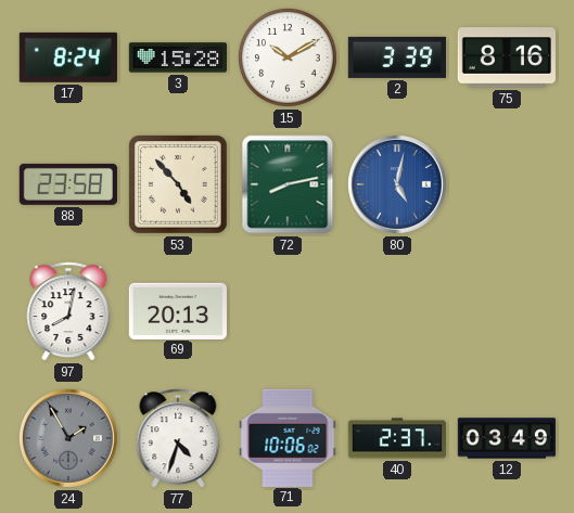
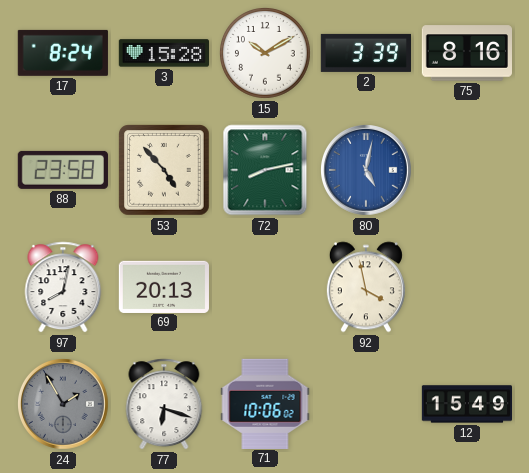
92: none -> 3:58 (366, 287)
77: 4:33 -> 6:18 (164, 404)
40: 2:37 -> none (396, 438)
12: 03:49 -> 15:49 (466, 404)
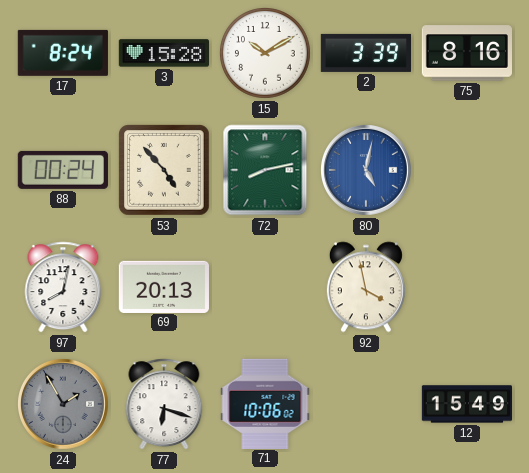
88: 23:58 -> 00:24 (63, 170)
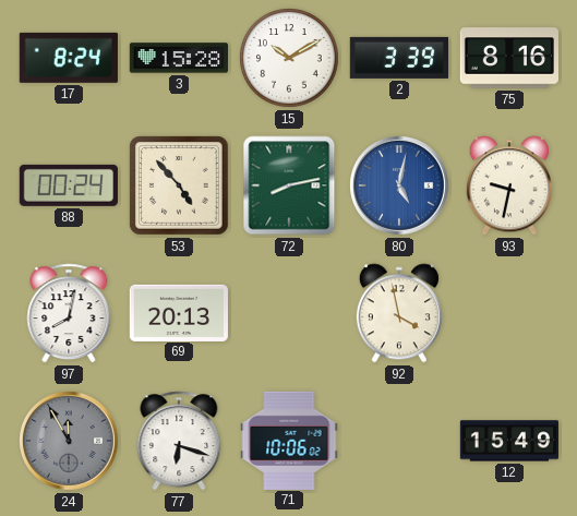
93: none -> 9:32 (509, 185)
24: 1:55 -> 11:55 (70, 442)
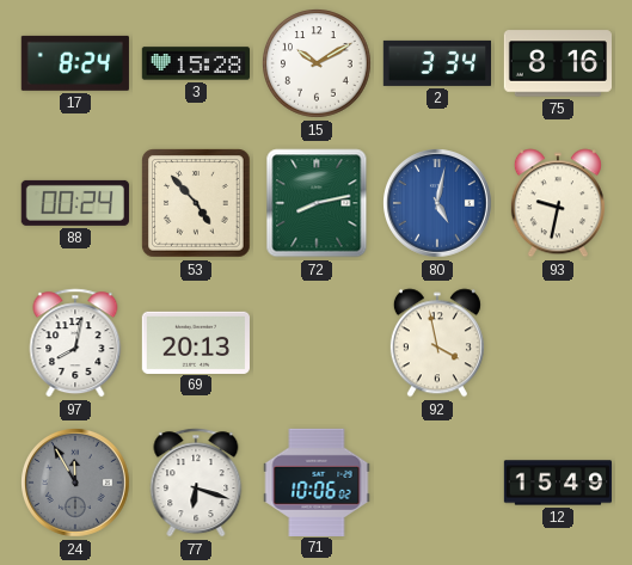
2: 3:39 -> 3:34 (436, 63)
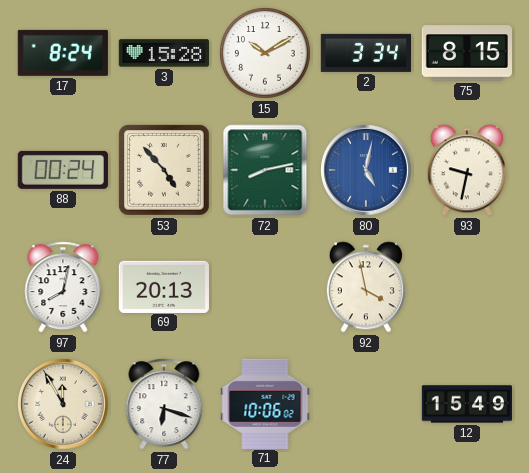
75: 8:16 -> 8:15 (466, 53)
24 dial: grey -> cream (64, 405)
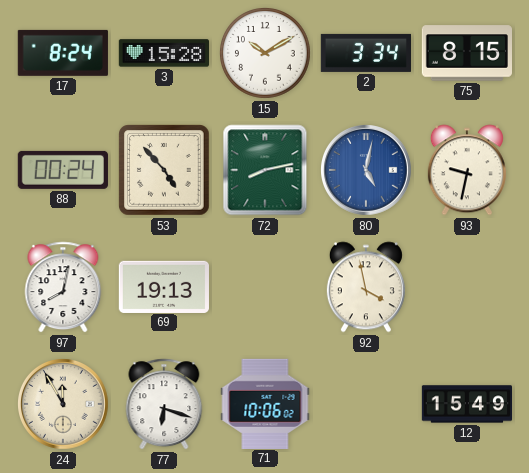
69: 20:13 -> 19:13 (163, 286)
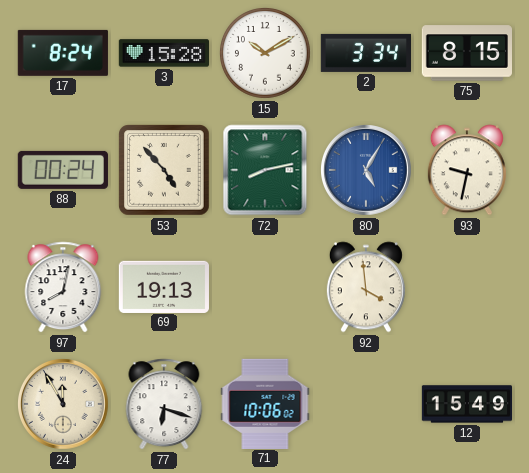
80: 5:02 -> 5:05 (367, 171)
92: 3:58 -> 3:59 (366, 287)
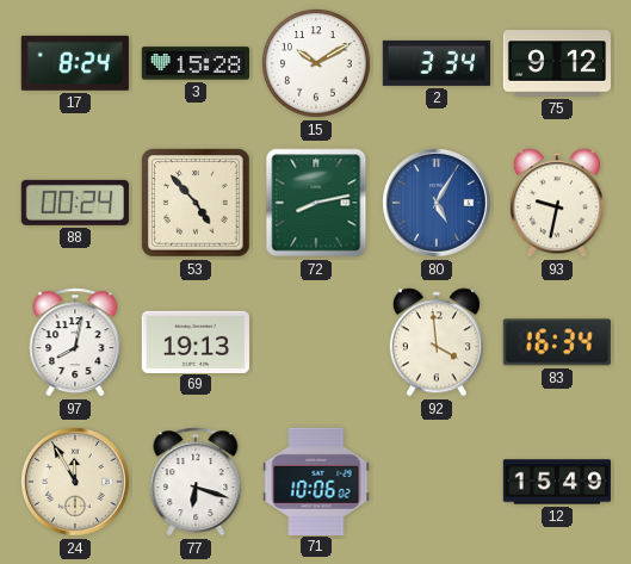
75: 8:15 -> 9:12 (556, 63)
83: none -> 16:34 (557, 342)
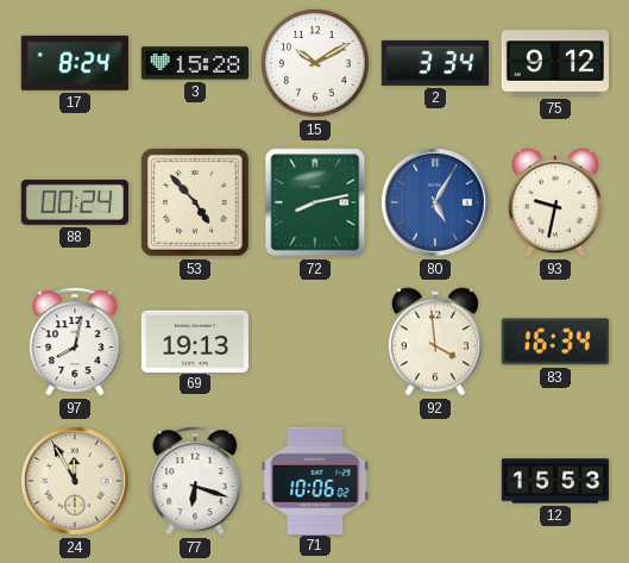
12: 15:49 -> 15:53 (554, 481)
